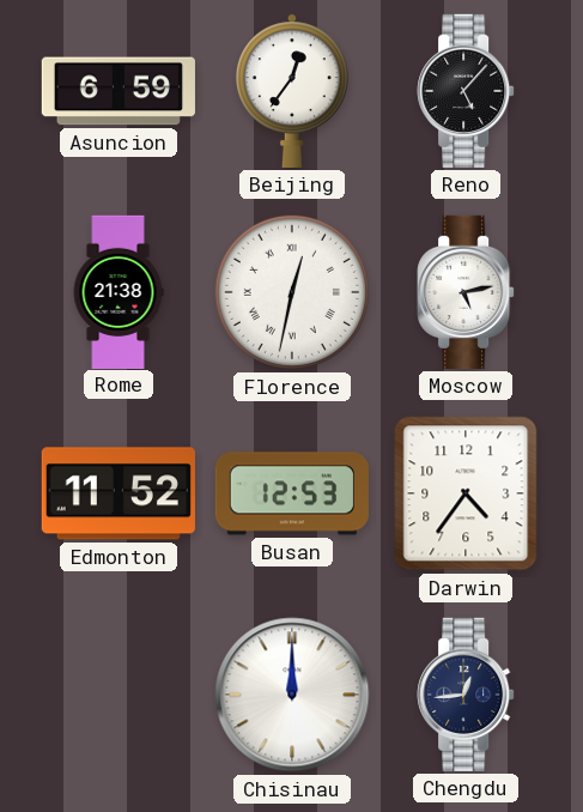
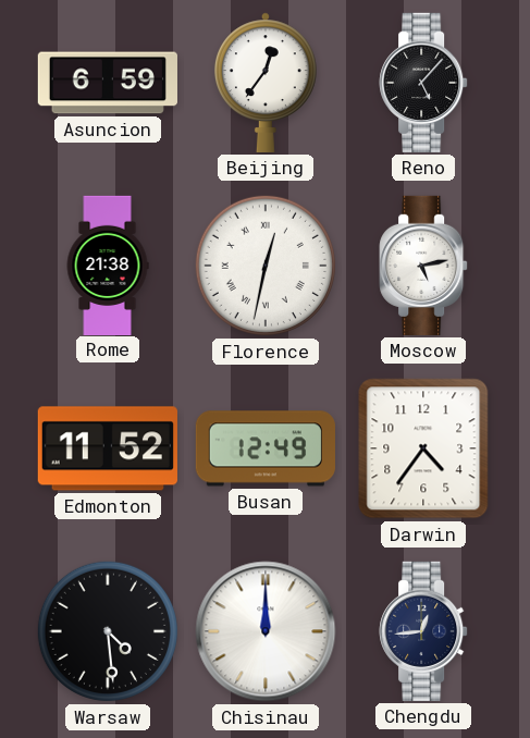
Busan: 12:53 -> 12:49 (266, 448)
Warsaw: none -> 4:29 (108, 631)
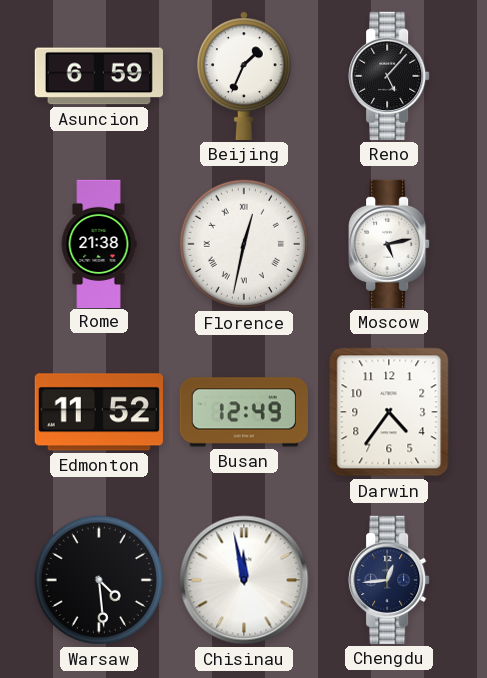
Beijing: 12:36 -> 1:34 (244, 76)
Chisinau: 12:00 -> 11:58 (244, 580)
